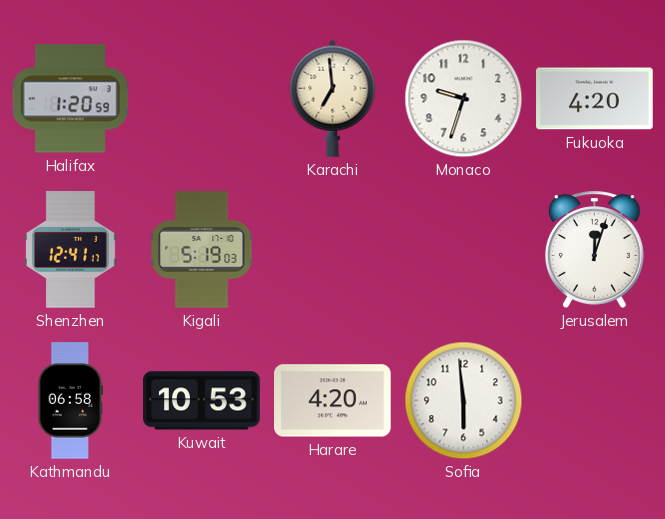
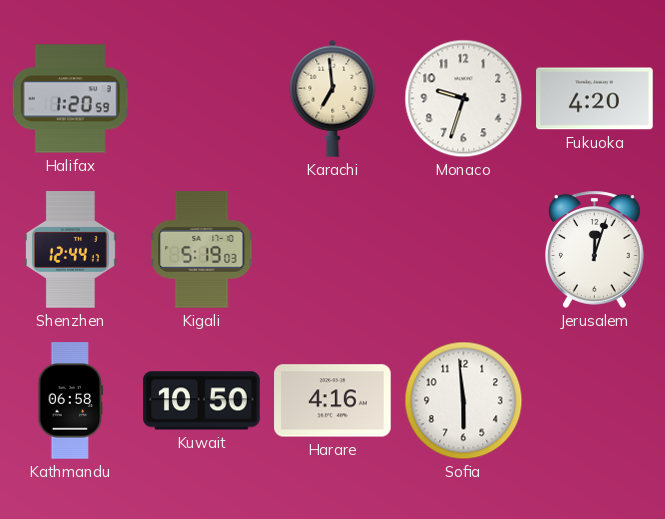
Shenzhen: 12:41 -> 12:44 (71, 250)
Kuwait: 10:53 -> 10:50 (202, 401)
Harare: 4:20 -> 4:16 (333, 401)
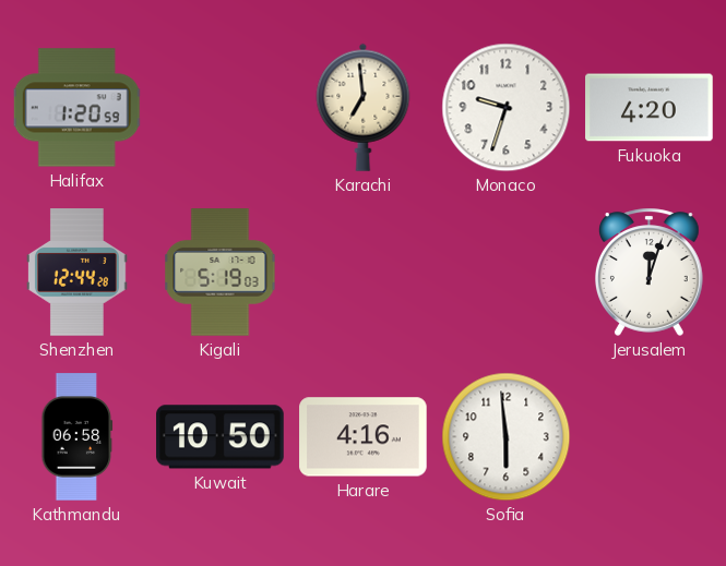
Shenzhen: 12:44:17 -> 12:44:28 (78, 273)
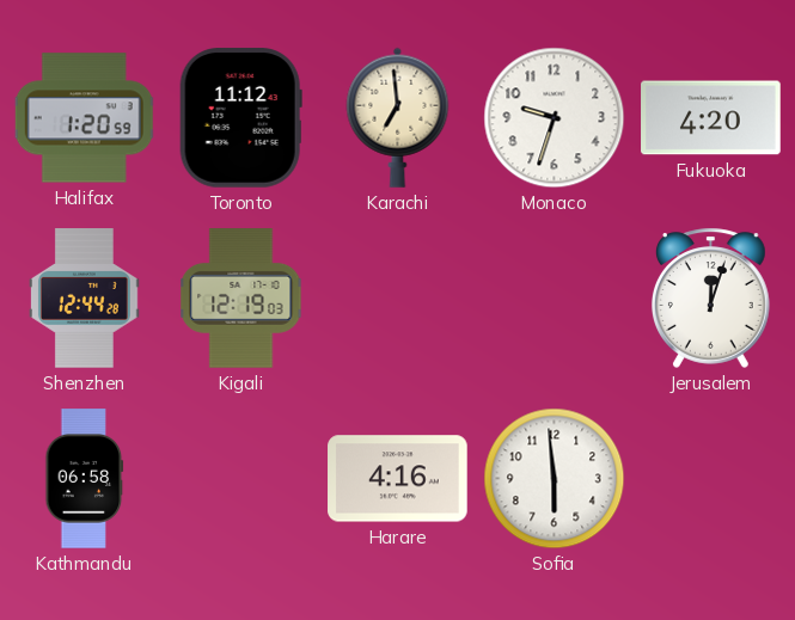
Toronto: none -> 11:12 (240, 118)
Kigali: 5:19 -> 12:19 (241, 299)
Kuwait: 10:50 -> none (221, 437)
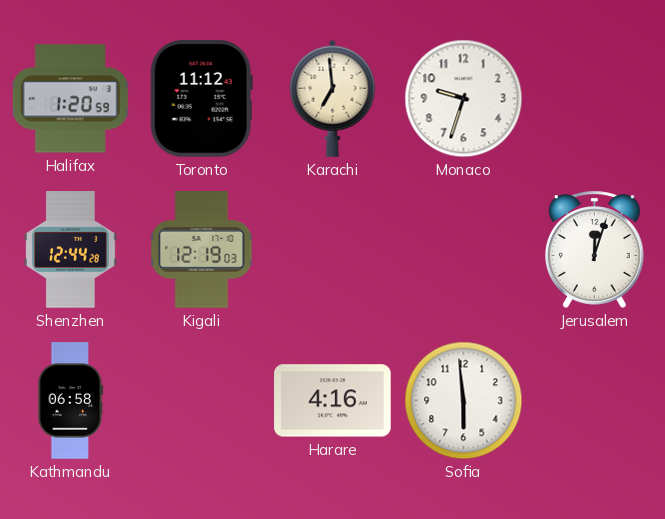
Fukuoka: 4:20 -> none (711, 118)
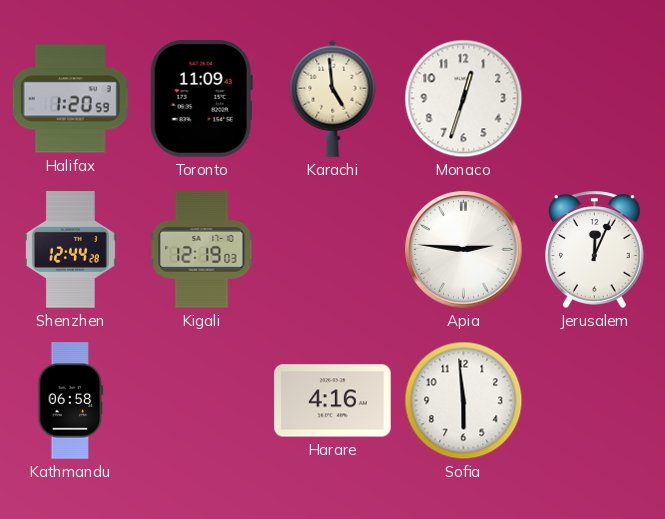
Toronto: 11:12 -> 11:09 (201, 99)
Karachi: 6:59 -> 4:59 (333, 98)
Monaco: 9:33 -> 12:33 (464, 99)
Apia: none -> 2:46 (464, 250)
Jerusalem: 12:03 -> 12:04 (595, 249)
